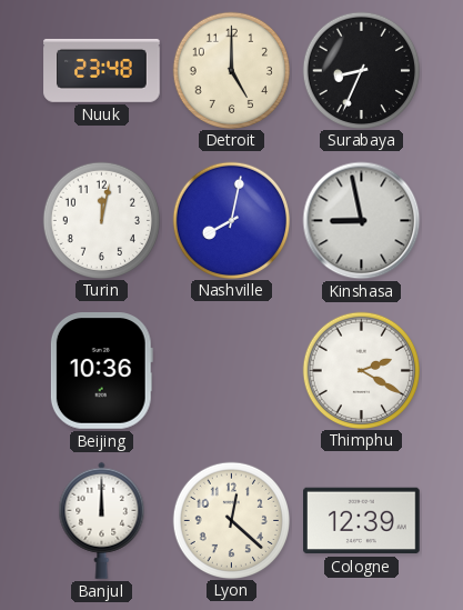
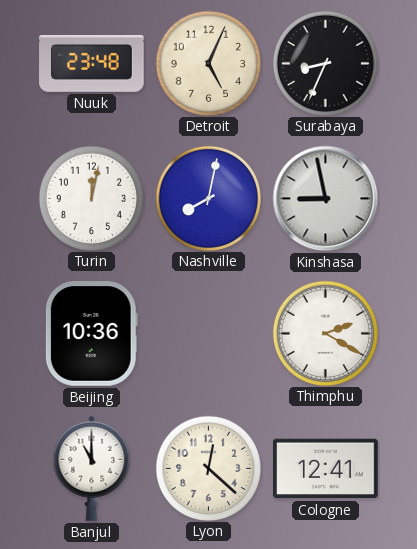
Detroit: 5:00 -> 5:04 (208, 63)
Banjul: 12:00 -> 11:00 (92, 468)
Cologne: 12:39 -> 12:41 (326, 469)
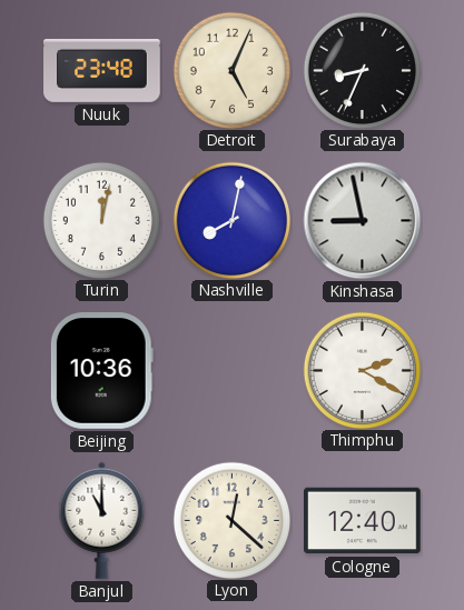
Cologne: 12:41 -> 12:40 (363, 521)
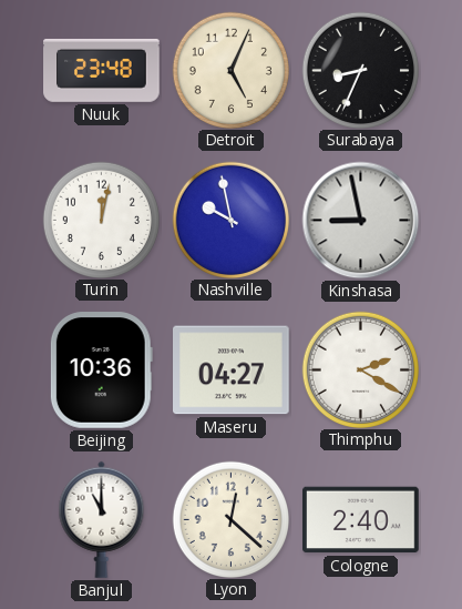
Nashville: 8:02 -> 9:58 (230, 220)
Maseru: none -> 04:27 (232, 371)
Cologne: 12:40 -> 2:40 (361, 520)
